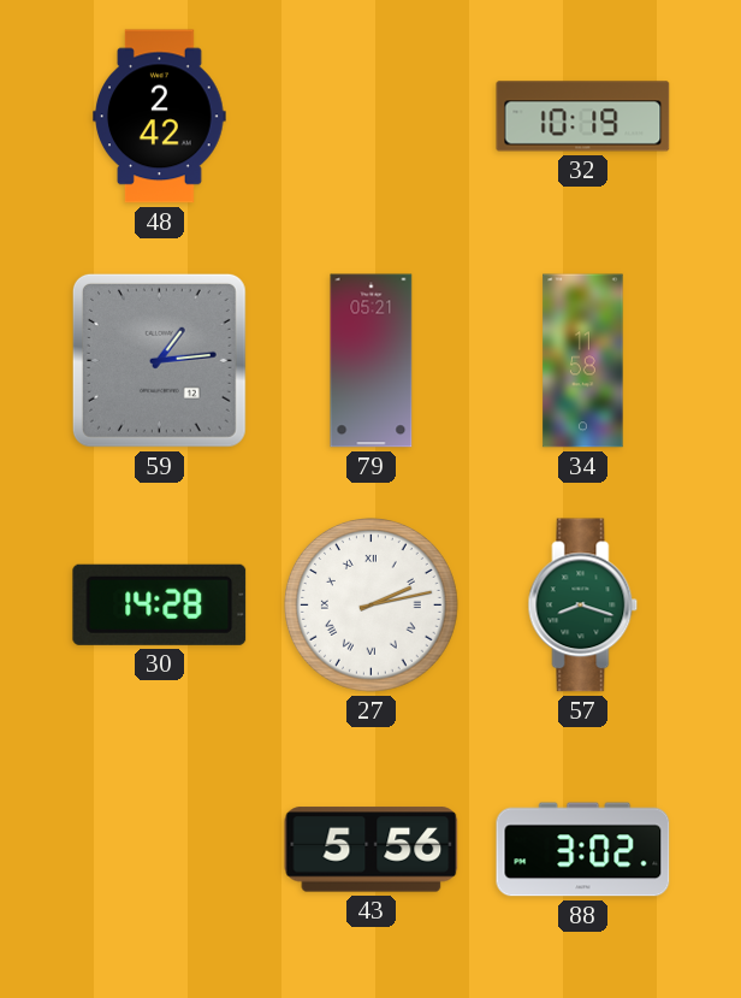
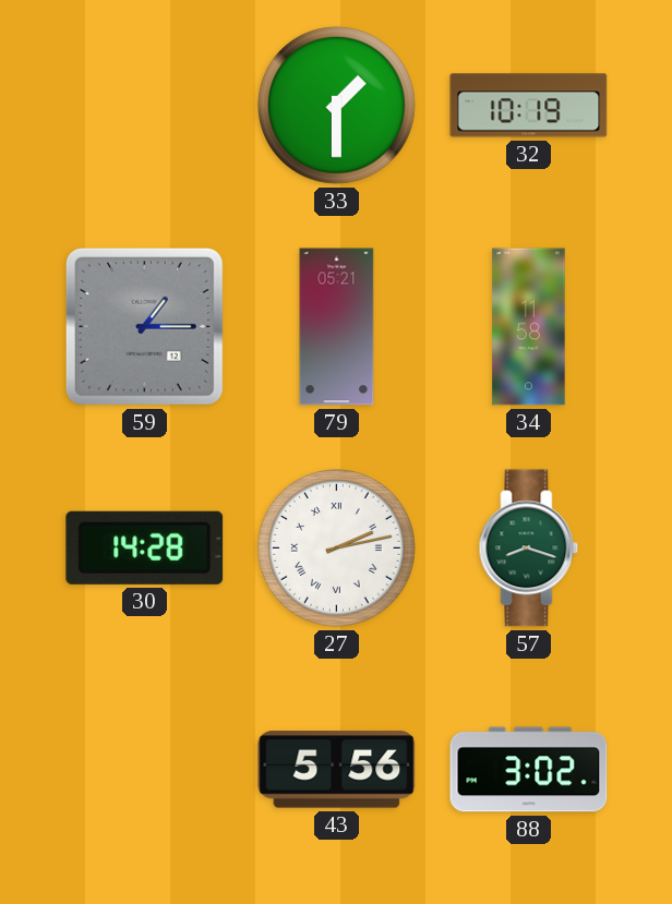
48: 2:42 -> none (160, 117)
33: none -> 1:30 (337, 106)
59: 1:14 -> 1:15 (144, 326)
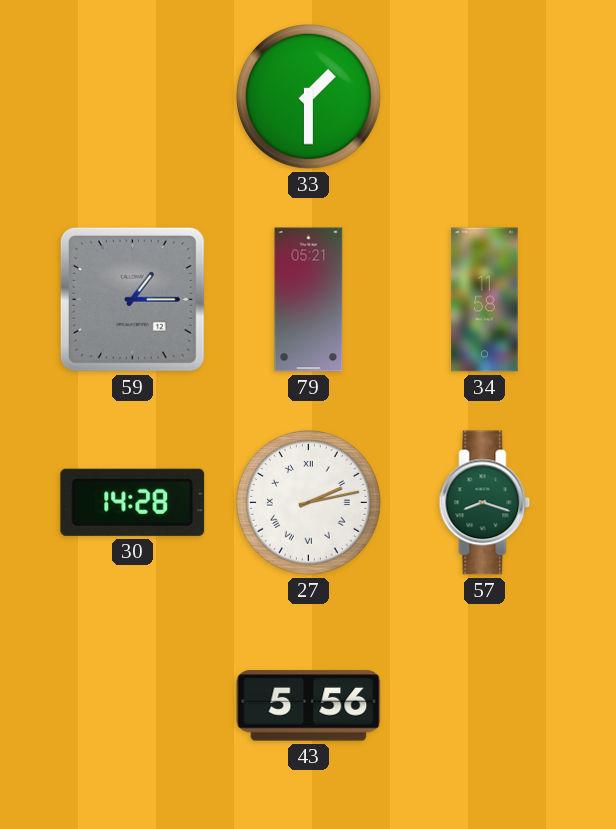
32: 10:19 -> none (529, 106)
88: 3:02 -> none (529, 770)
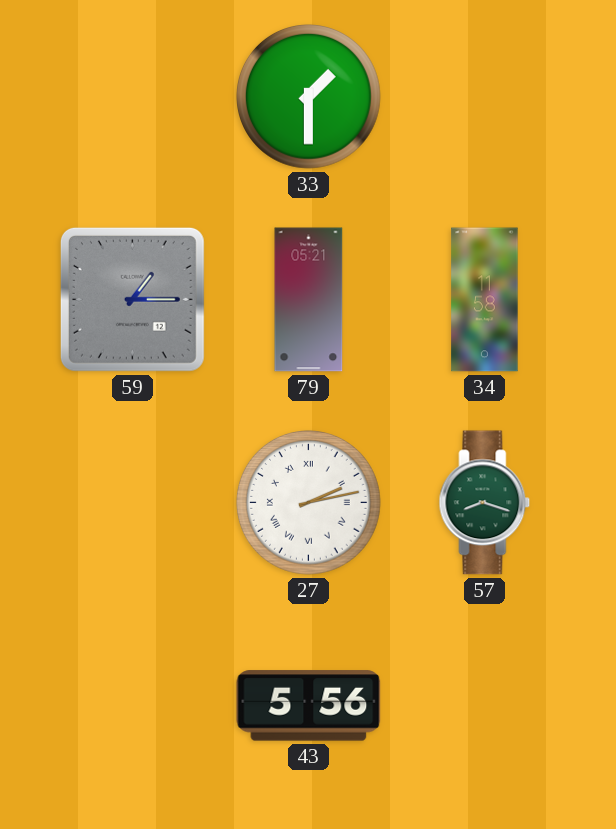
30: 14:28 -> none (133, 502)
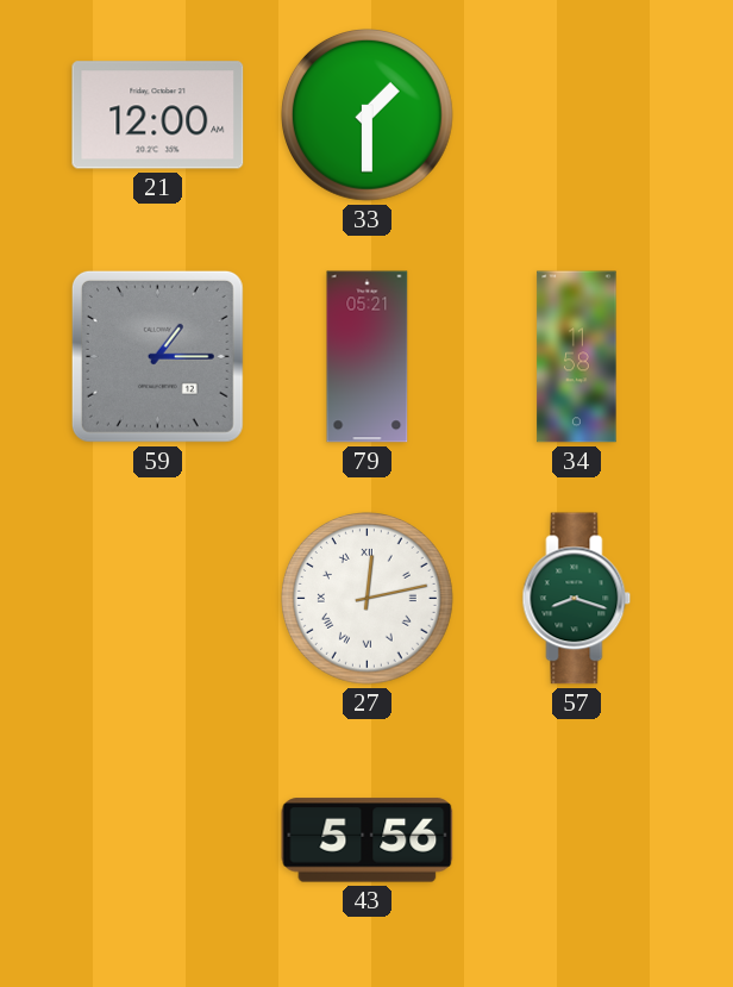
21: none -> 12:00 (158, 115)
27: 2:13 -> 12:13 (368, 599)
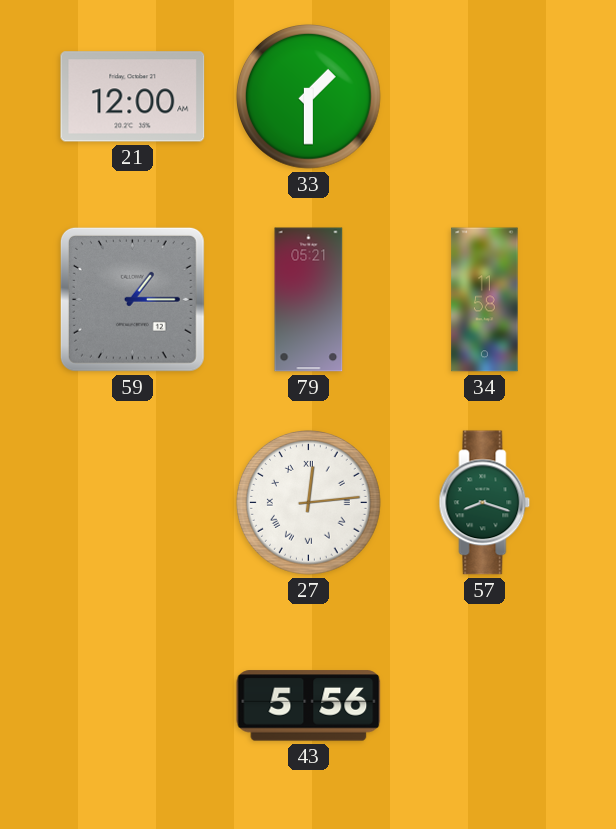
27: 12:13 -> 12:14 (309, 503)
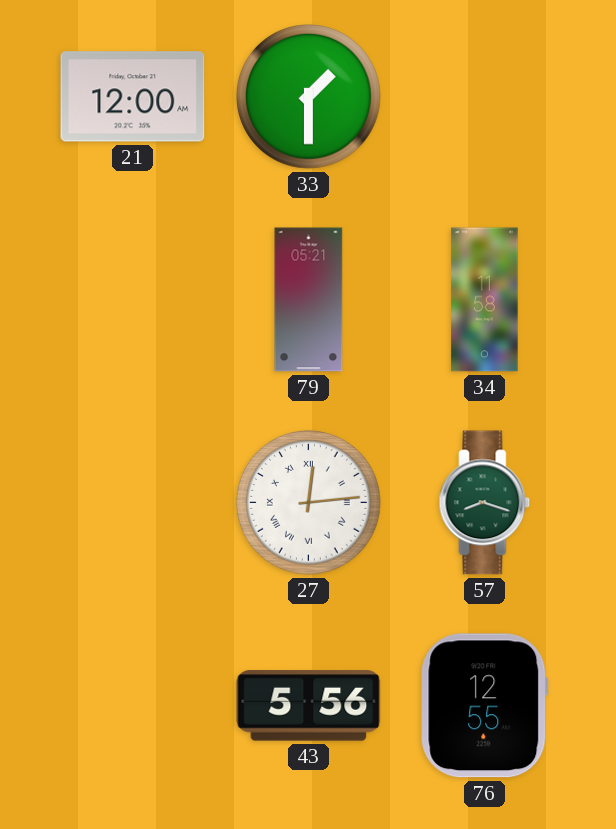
59: 1:15 -> none (132, 299)
76: none -> 12:55 (485, 706)
